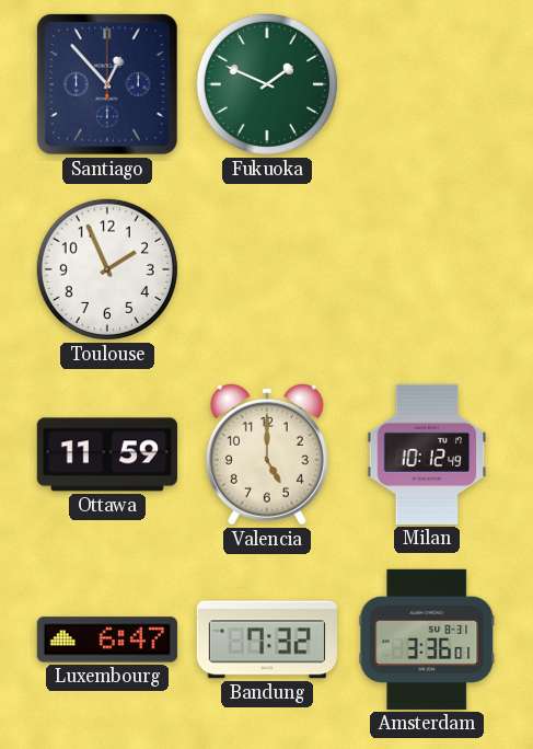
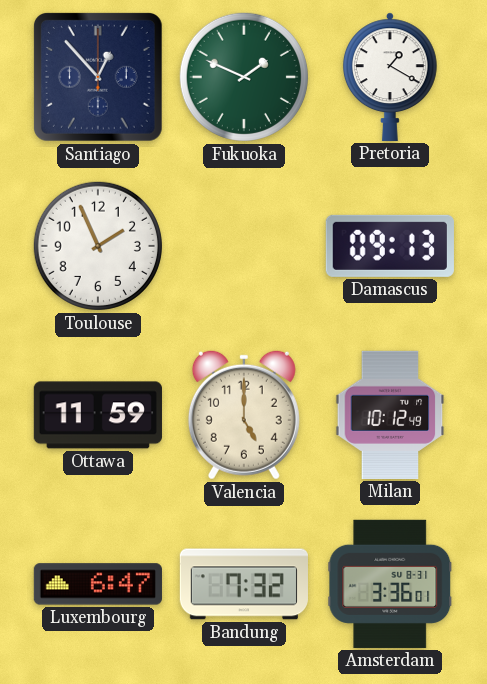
Pretoria: none -> 1:20 (390, 77)
Damascus: none -> 09:13 (390, 246)
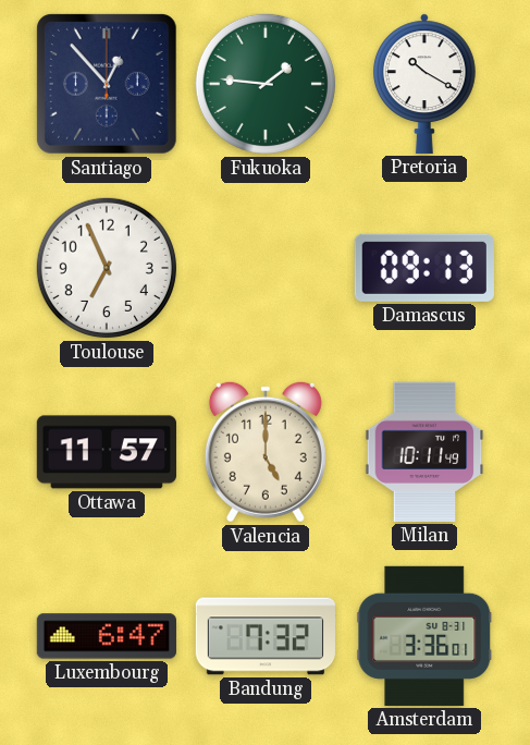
Fukuoka: 1:49 -> 1:46 (266, 84)
Pretoria: 1:20 -> 10:20 (424, 84)
Toulouse: 1:56 -> 6:56 (107, 268)
Ottawa: 11:59 -> 11:57 (107, 452)
Milan: 10:12 -> 10:11 (424, 452)
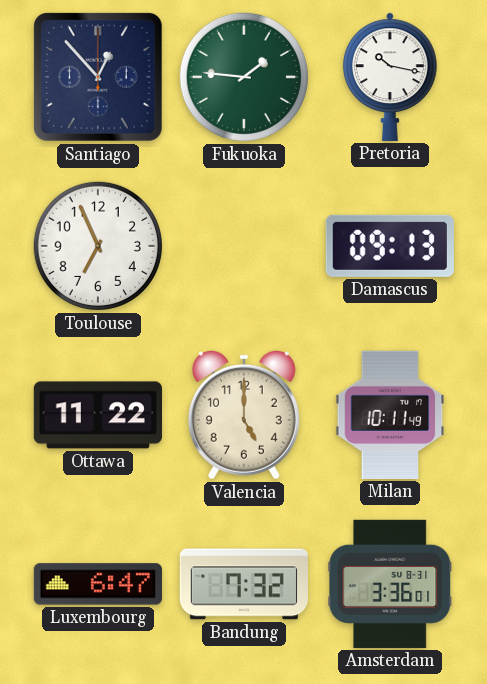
Pretoria: 10:20 -> 10:17 (390, 77)
Ottawa: 11:57 -> 11:22 (98, 415)
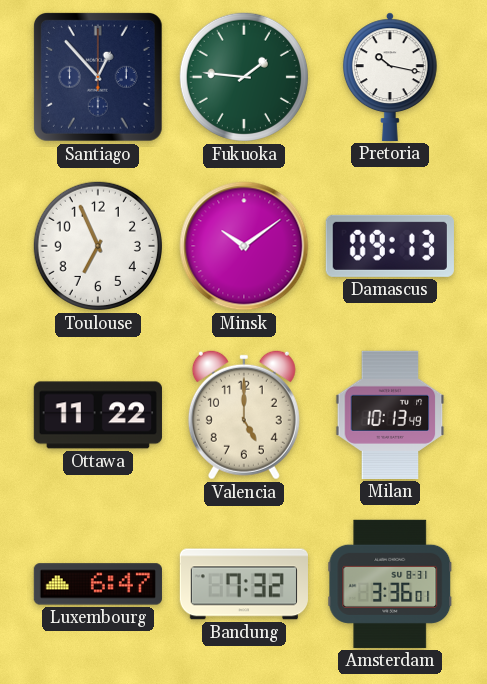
Minsk: none -> 10:09 (244, 246)
Milan: 10:11 -> 10:13 (390, 415)
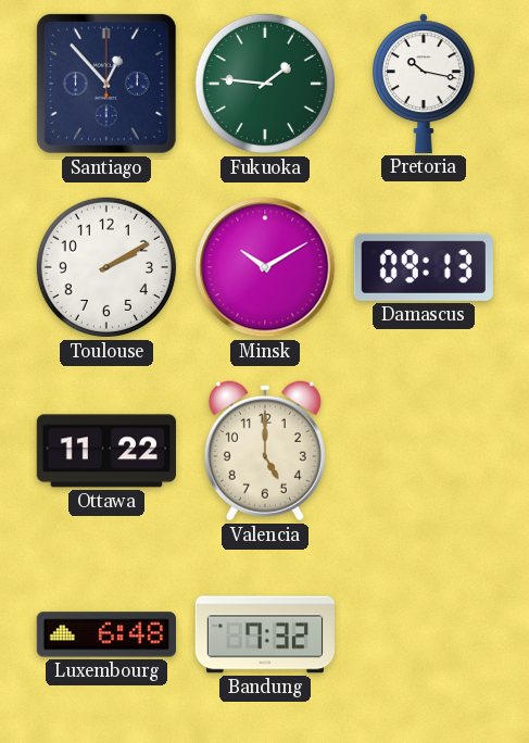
Toulouse: 6:56 -> 2:10 (106, 267)
Minsk: 10:09 -> 10:10 (265, 267)
Milan: 10:13 -> none (390, 415)
Luxembourg: 6:47 -> 6:48 (106, 634)
Amsterdam: 3:36 -> none (390, 584)
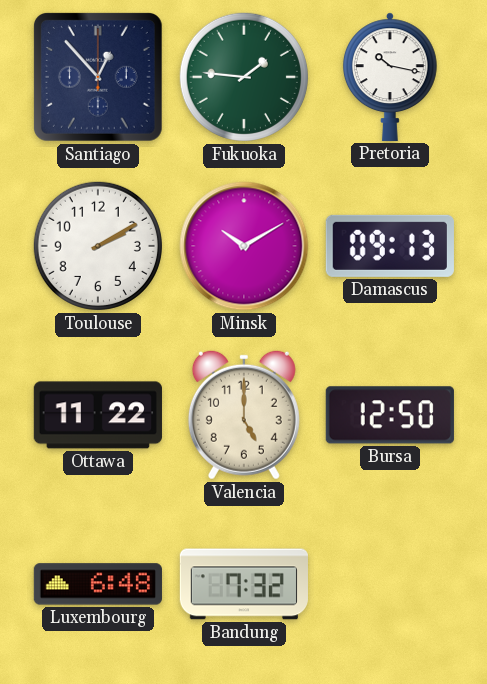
Bursa: none -> 12:50 (390, 415)
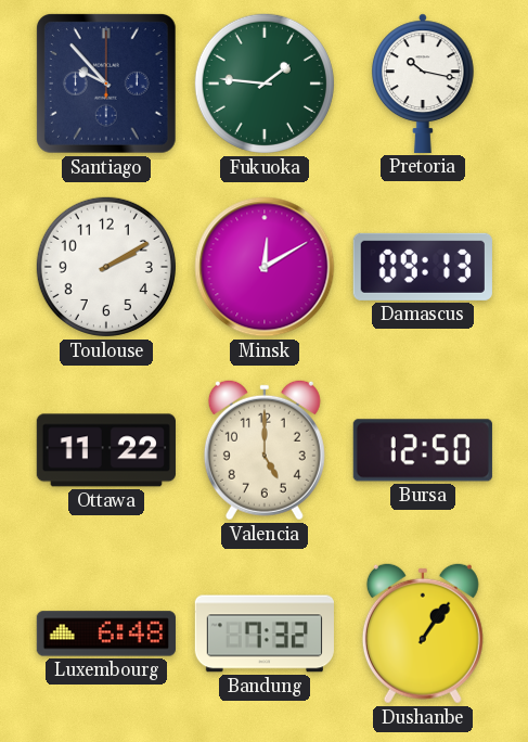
Santiago: 12:53 -> 9:53 (106, 84)
Minsk: 10:10 -> 12:10 (265, 267)
Dushanbe: none -> 1:06 (423, 634)
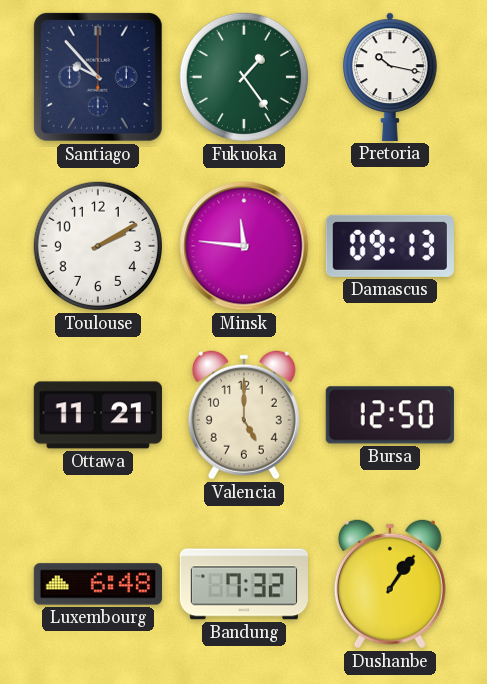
Fukuoka: 1:46 -> 1:24 (244, 77)
Minsk: 12:10 -> 11:46 (244, 246)
Ottawa: 11:22 -> 11:21 (98, 415)
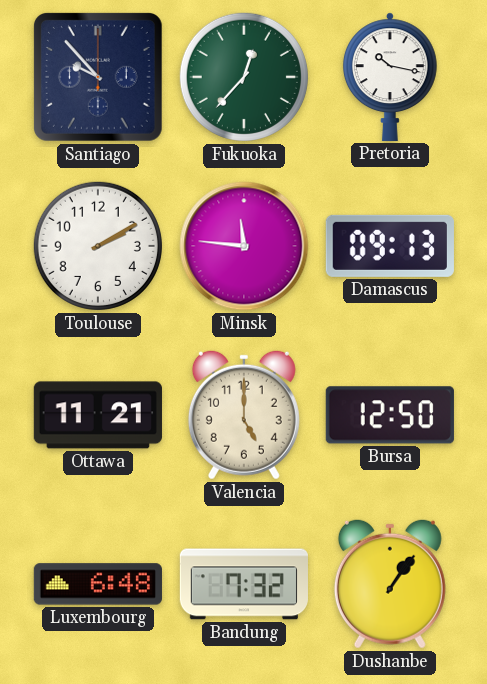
Fukuoka: 1:24 -> 12:37 (244, 77)
